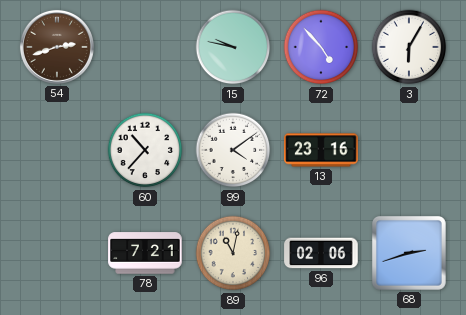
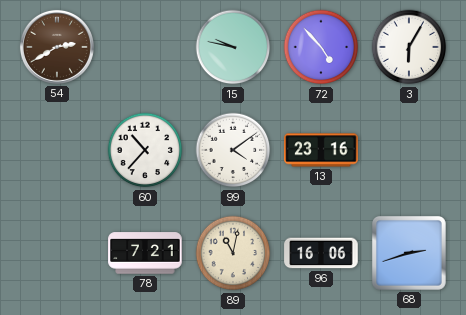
54: 2:42 -> 2:40 (57, 47)
96: 02:06 -> 16:06 (321, 253)
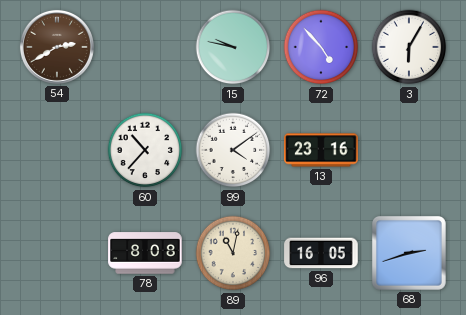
78: 7:21 -> 8:08 (145, 253)
96: 16:06 -> 16:05 (321, 253)
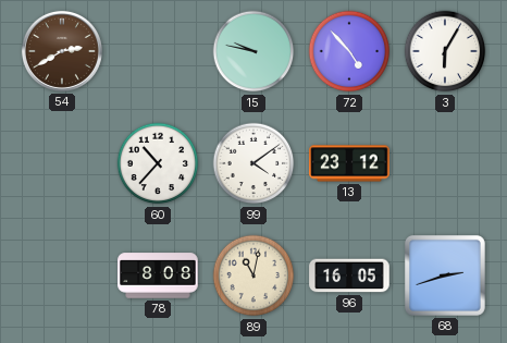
13: 23:16 -> 23:12 (349, 163)
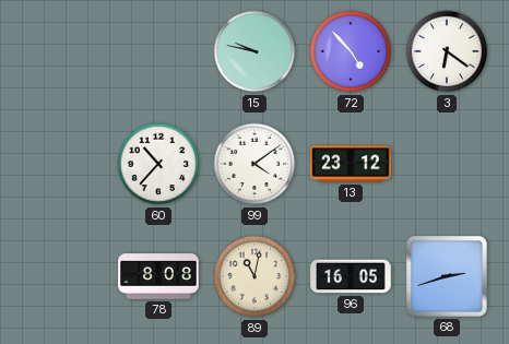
54: 2:40 -> none (62, 51)
3: 6:05 -> 6:21 (447, 51)
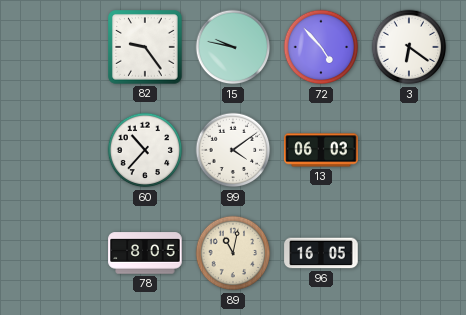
82: none -> 9:24 (146, 48)
13: 23:12 -> 06:03 (321, 150)
78: 8:08 -> 8:05 (145, 253)
68: 2:42 -> none (447, 276)
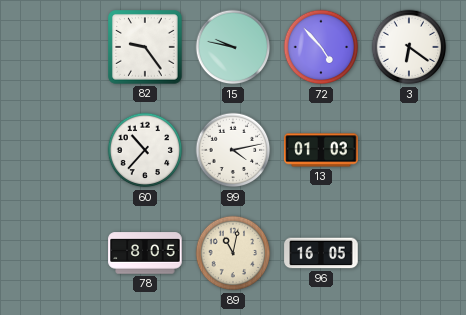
99: 4:09 -> 4:13 (233, 150)
13: 06:03 -> 01:03 (321, 150)
